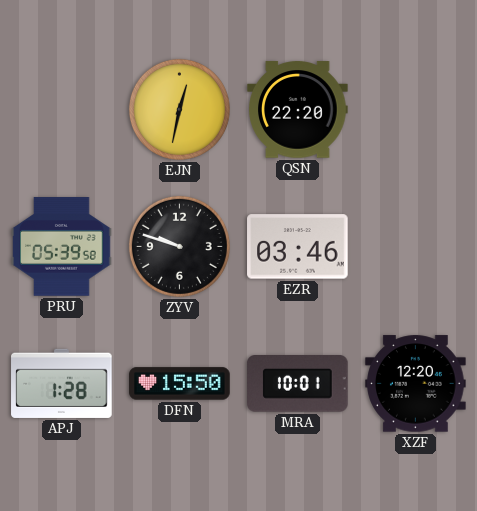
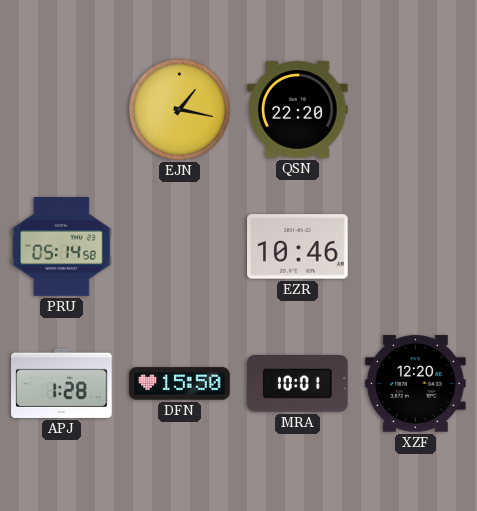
EJN: 12:32 -> 1:17 (179, 109)
PRU: 05:39 -> 05:14 (62, 247)
ZYV: 9:48 -> none (179, 246)
EZR: 03:46 -> 10:46 (298, 247)
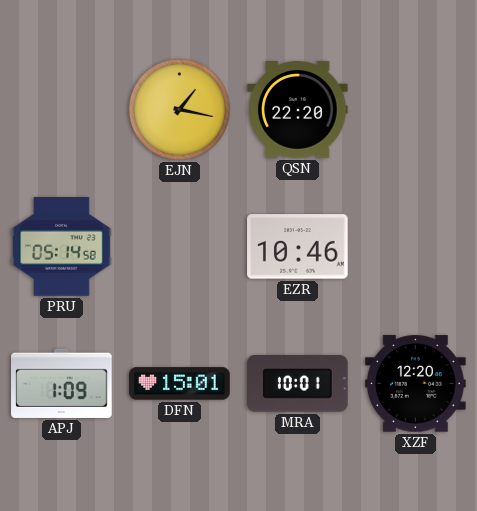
APJ: 1:28 -> 1:09 (62, 383)
DFN: 15:50 -> 15:01 (180, 384)
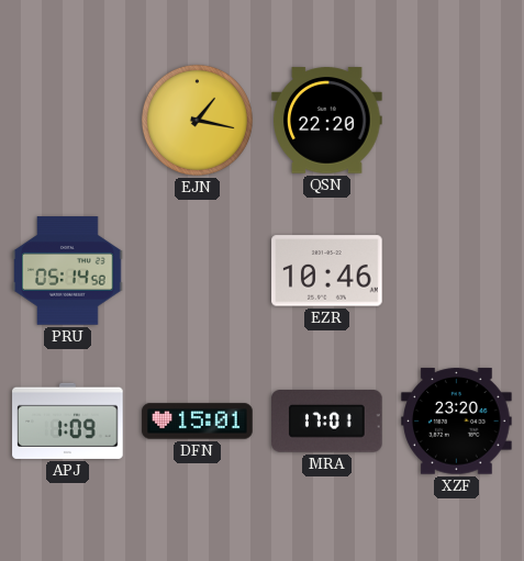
MRA: 10:01 -> 17:01 (327, 422)
XZF: 12:20 -> 23:20 (457, 422)
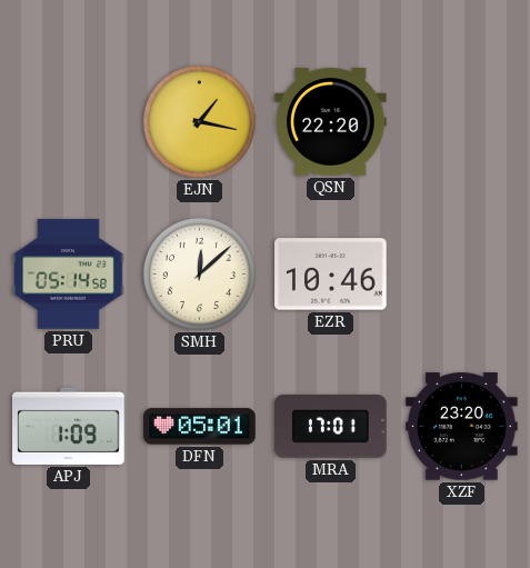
SMH: none -> 12:08 (199, 273)
DFN: 15:01 -> 05:01 (200, 427)
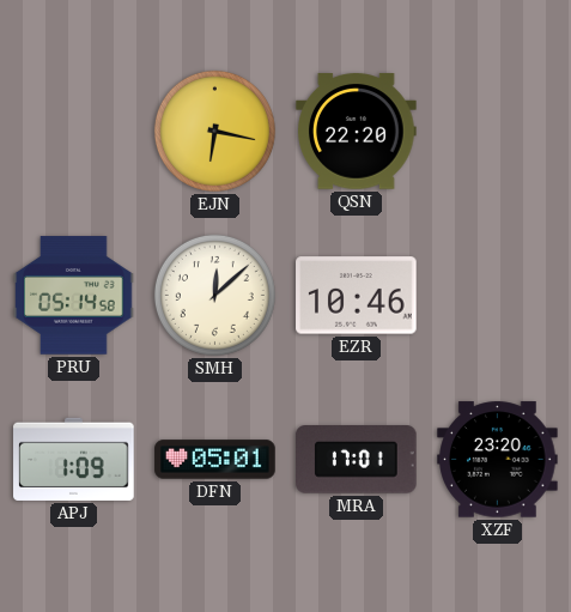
EJN: 1:17 -> 6:17 (214, 131)
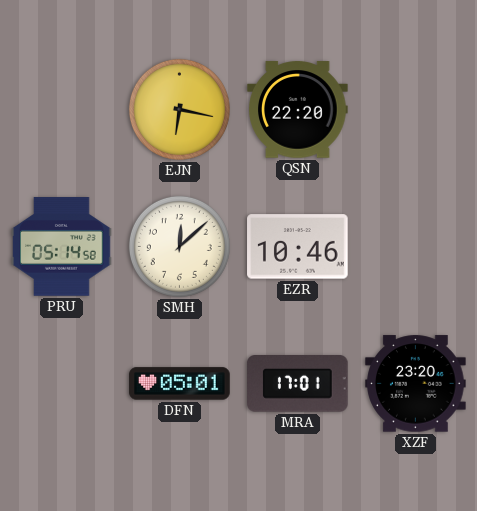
APJ: 1:09 -> none (74, 459)
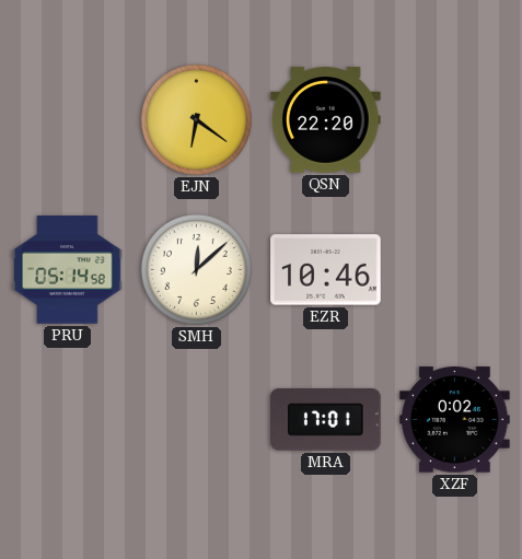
EJN: 6:17 -> 6:21 (196, 119)
DFN: 05:01 -> none (180, 384)
XZF: 23:20 -> 0:02 (455, 420)
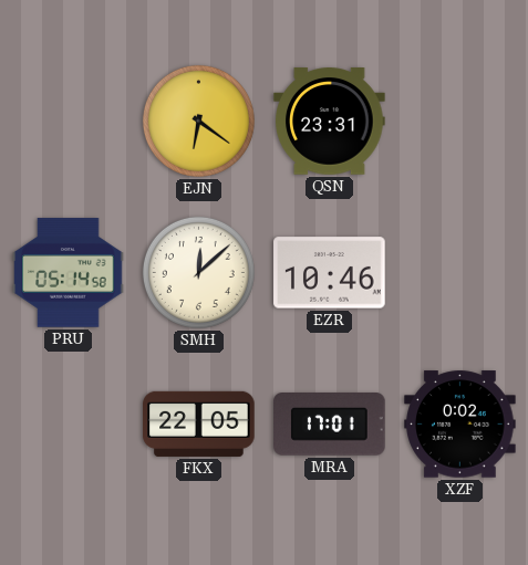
QSN: 22:20 -> 23:31 (330, 122)
FKX: none -> 22:05 (199, 423)
